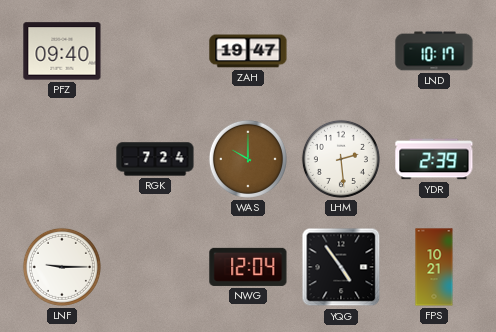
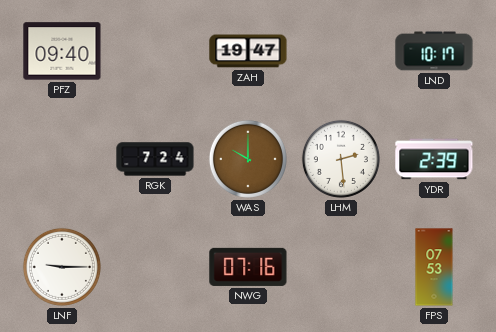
NWG: 12:04 -> 07:16 (248, 267)
YQG: 4:54 -> none (341, 267)
FPS: 10:21 -> 07:53 (434, 267)
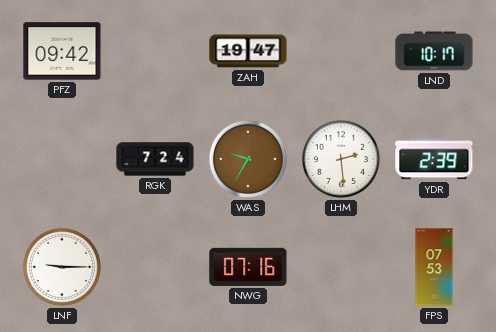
PFZ: 09:40 -> 09:42 (62, 51)
WAS: 10:00 -> 9:35 (248, 159)
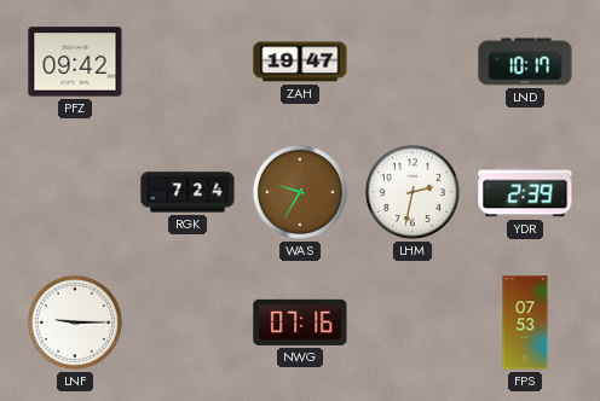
LHM: 2:29 -> 2:32 (412, 192)
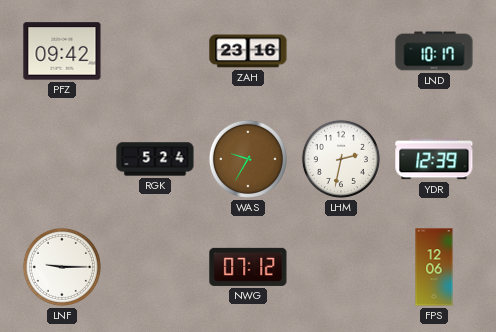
ZAH: 19:47 -> 23:16 (248, 51)
RGK: 7:24 -> 5:24 (155, 159)
YDR: 2:39 -> 12:39 (434, 159)
NWG: 07:16 -> 07:12 (248, 267)
FPS: 07:53 -> 12:06 (434, 267)
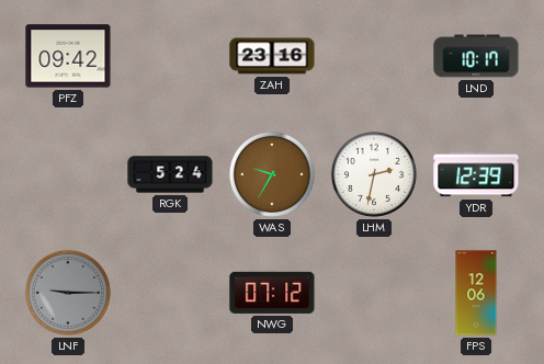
LNF dial: white -> grey (68, 293)
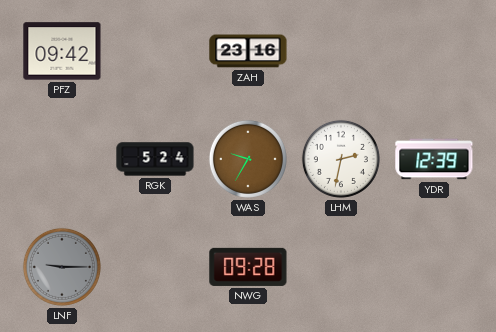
LND: 10:17 -> none (476, 56)
NWG: 07:12 -> 09:28 (248, 267)
FPS: 12:06 -> none (476, 293)
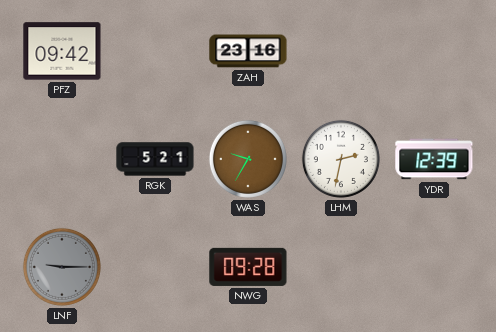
RGK: 5:24 -> 5:21 (155, 159)
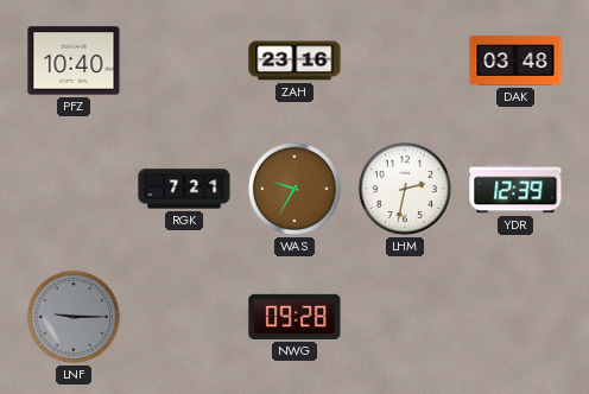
PFZ: 09:42 -> 10:40 (74, 61)
DAK: none -> 03:48 (515, 61)
RGK: 5:21 -> 7:21 (184, 189)
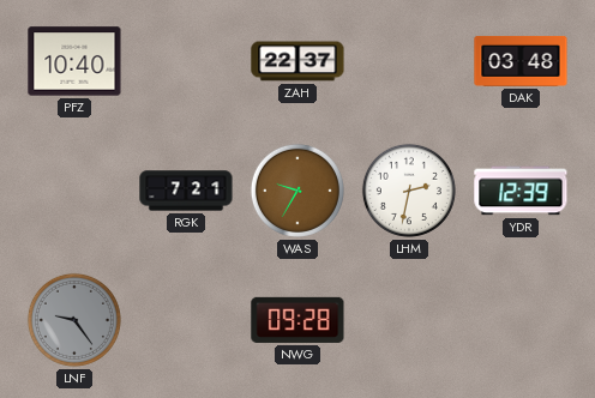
ZAH: 23:16 -> 22:37 (297, 61)
LNF: 9:15 -> 9:24 (74, 320)
